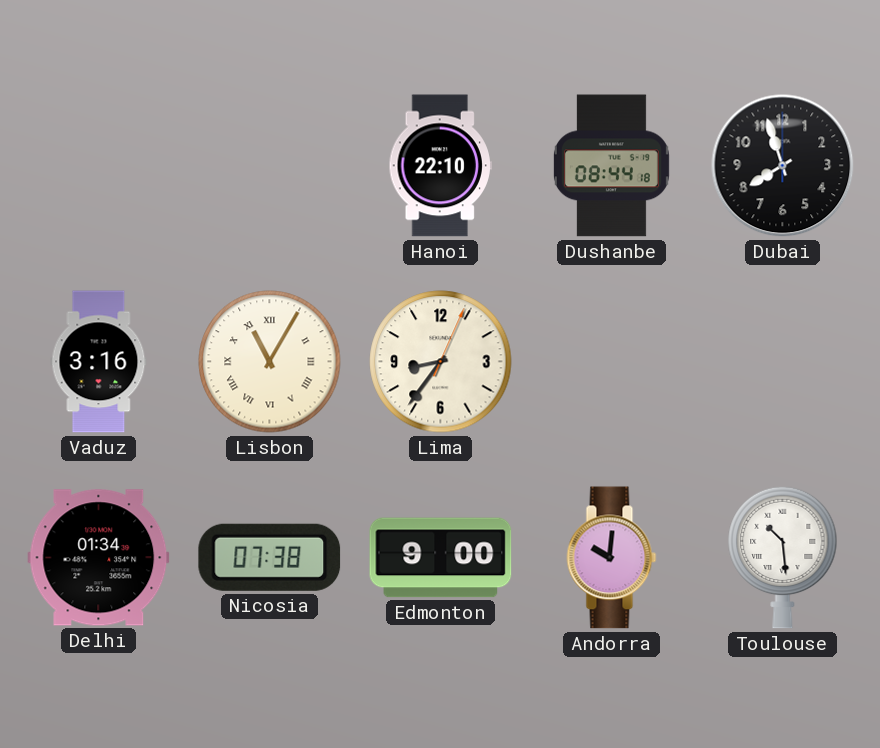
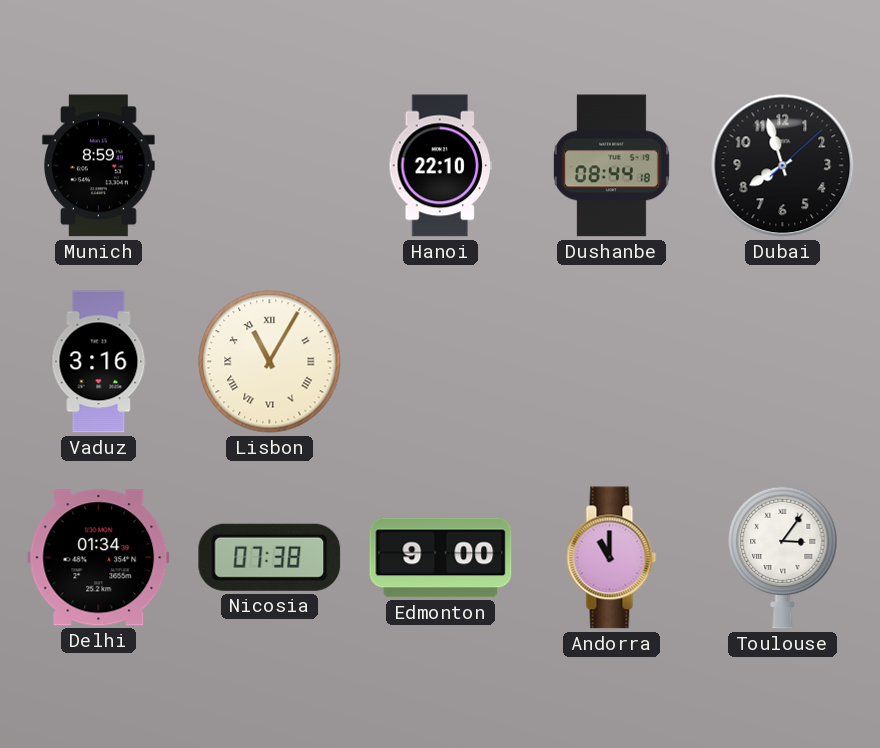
Munich: none -> 8:59 (99, 166)
Dubai: 7:57:00 -> 7:57:08 (783, 166)
Lima: 8:36 -> none (441, 362)
Andorra: 10:01 -> 11:00 (612, 558)
Toulouse: 10:29 -> 3:06 (783, 557)
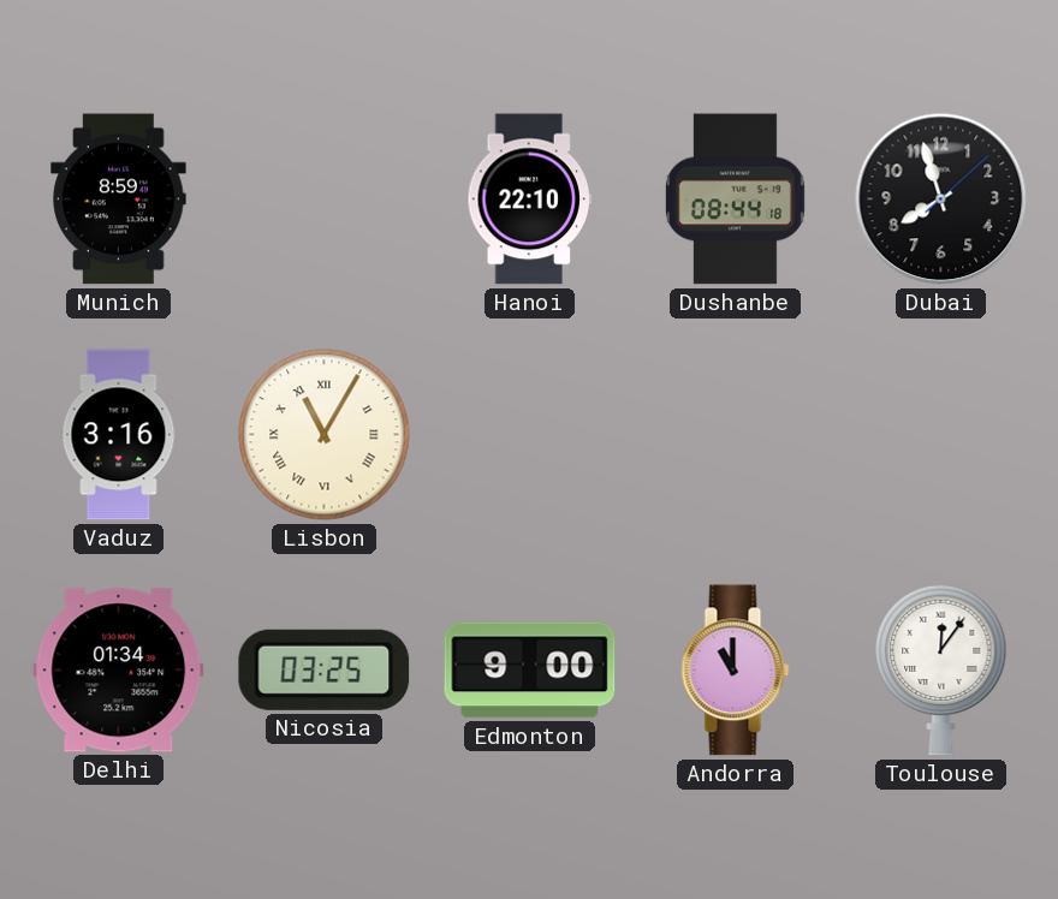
Nicosia: 07:38 -> 03:25 (325, 669)
Toulouse: 3:06 -> 12:06 (941, 669)
